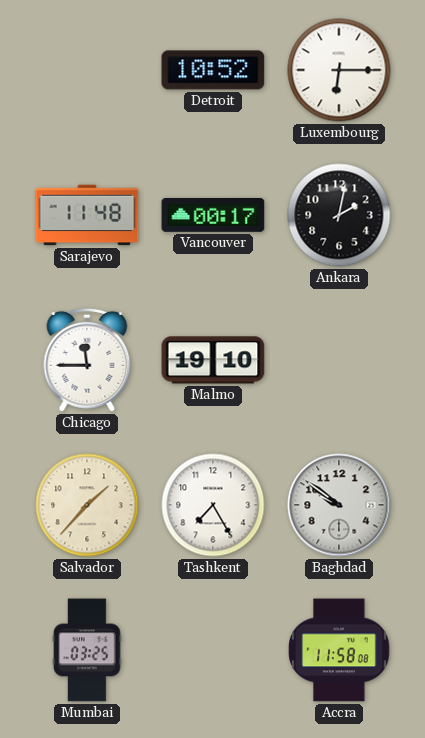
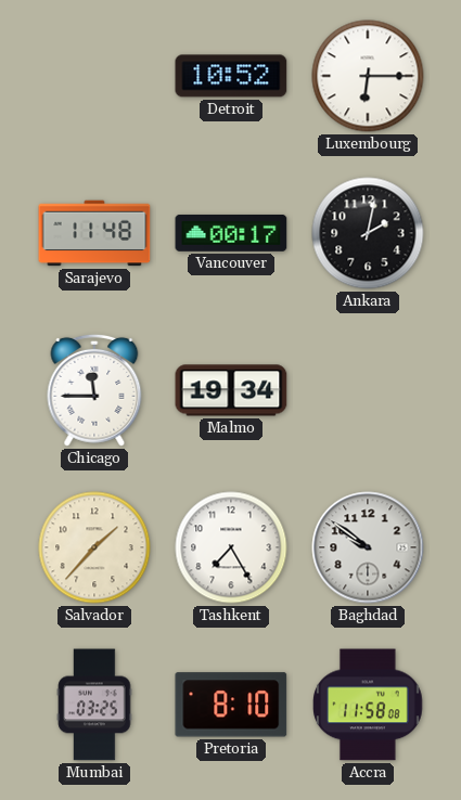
Malmo: 19:10 -> 19:34 (231, 390)
Pretoria: none -> 8:10 (231, 705)
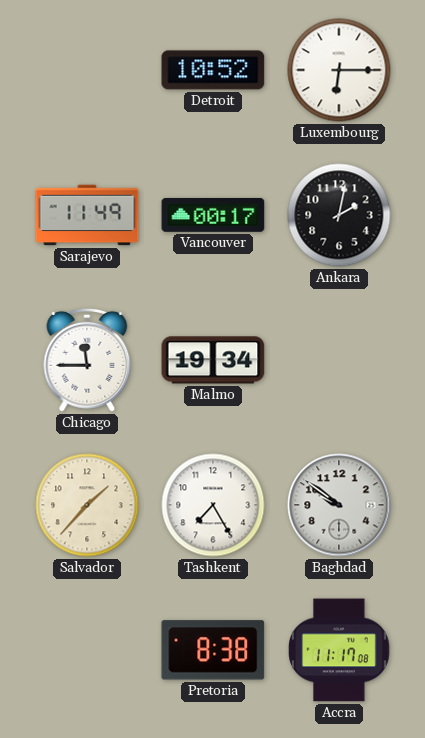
Sarajevo: 11:48 -> 11:49 (87, 215)
Mumbai: 03:25 -> none (94, 705)
Pretoria: 8:10 -> 8:38 (213, 650)
Accra: 11:58 -> 11:17 (339, 650)
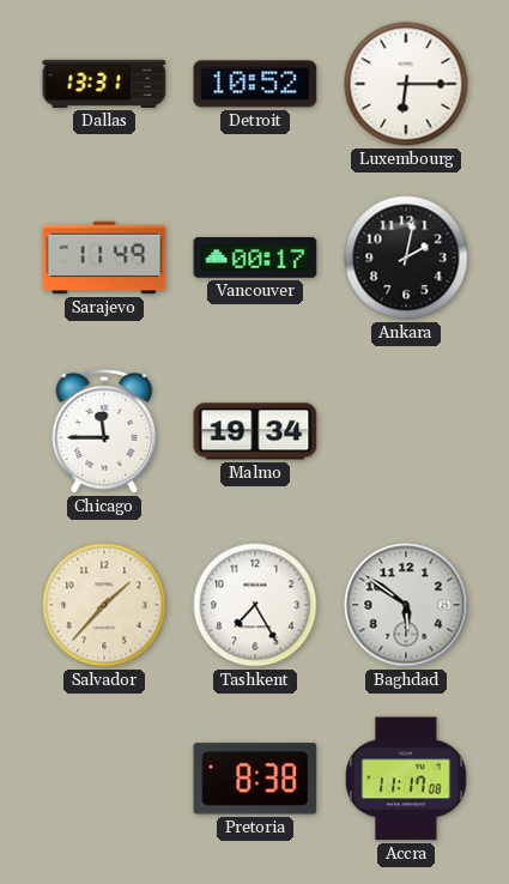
Dallas: none -> 13:31 (104, 84)
Baghdad: 9:51 -> 5:51 (406, 605)
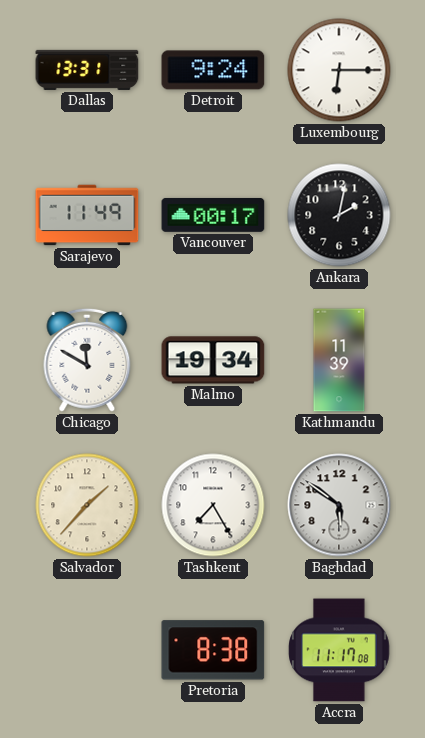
Detroit: 10:52 -> 9:24 (213, 70)
Chicago: 11:45 -> 11:50 (87, 360)
Kathmandu: none -> 11:39 (339, 360)
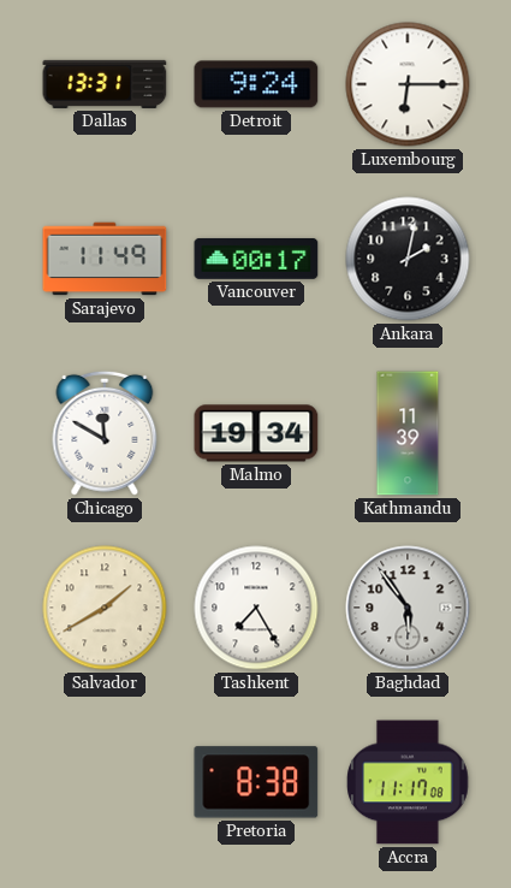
Salvador: 1:37 -> 1:40 (105, 608)
Baghdad: 5:51 -> 5:54 (408, 608)
